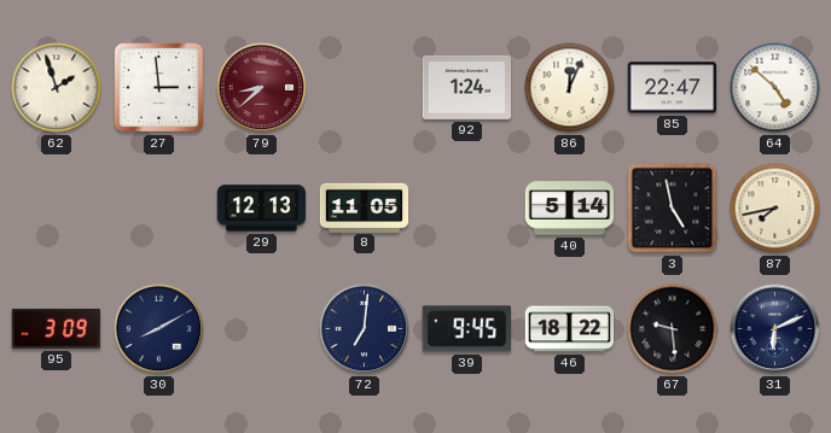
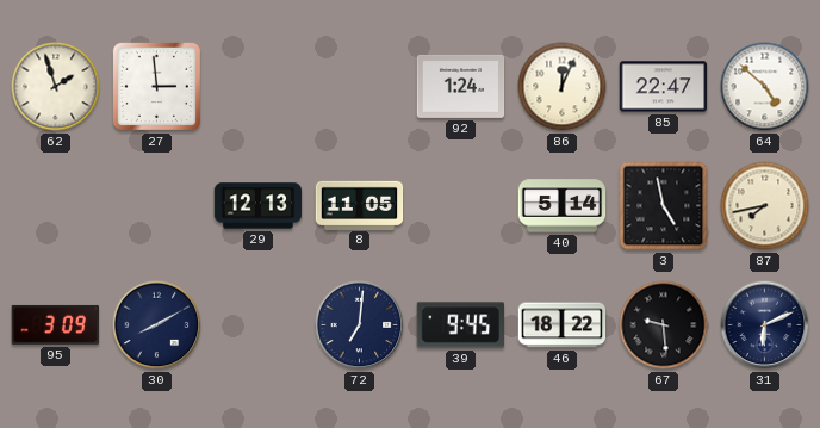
79: 8:38 -> none (262, 88)
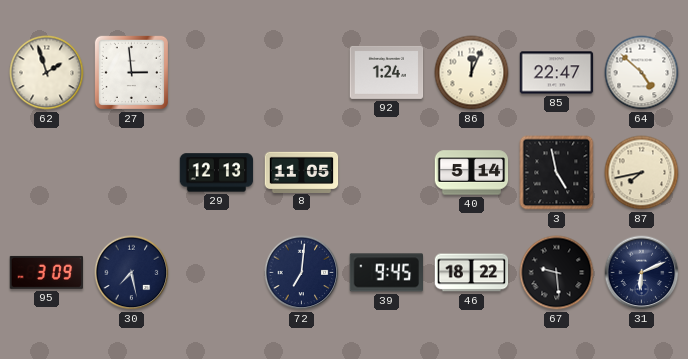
30: 8:10 -> 7:28 (132, 273)
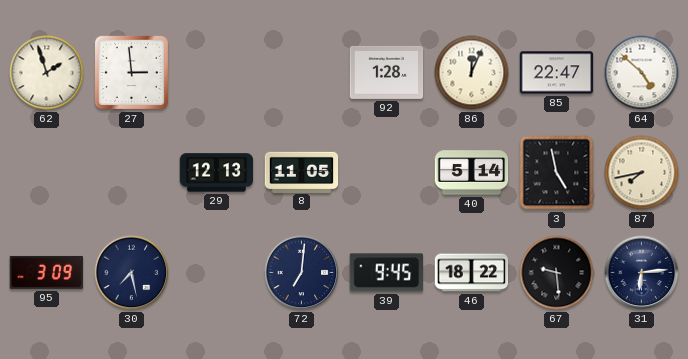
92: 1:24 -> 1:28 (387, 72)
31: 6:11 -> 6:14 (642, 273)
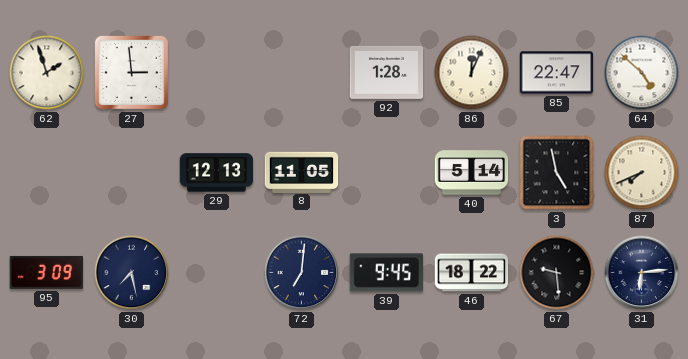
87: 7:43 -> 7:41 (642, 173)
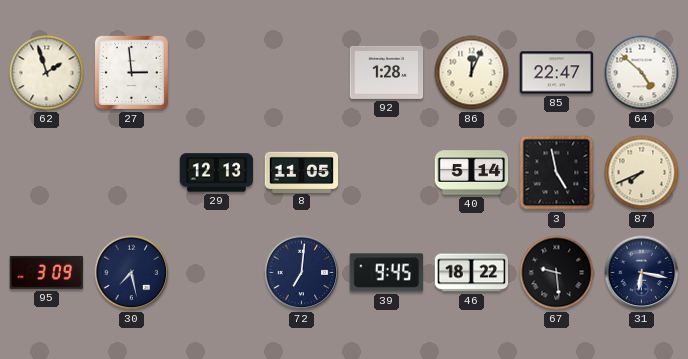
31: 6:14 -> 6:17 (642, 273)
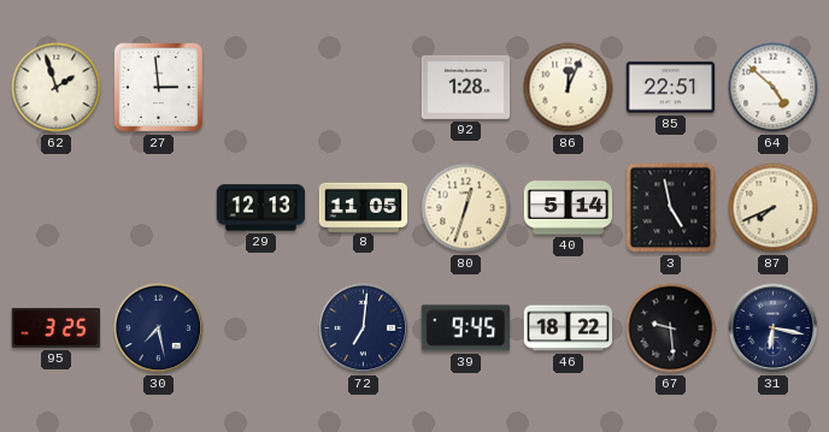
85: 22:47 -> 22:51 (671, 88)
80: none -> 12:33 (466, 208)
95: 3:09 -> 3:25 (57, 327)
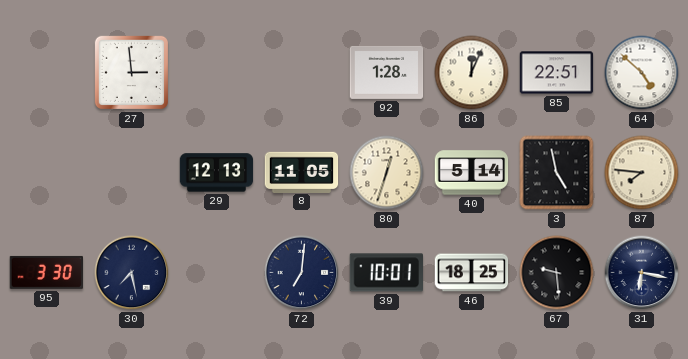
62: 1:57 -> none (57, 88)
87: 7:41 -> 7:46 (642, 173)
95: 3:25 -> 3:30 (47, 272)
39: 9:45 -> 10:01 (386, 273)
46: 18:22 -> 18:25 (472, 273)
